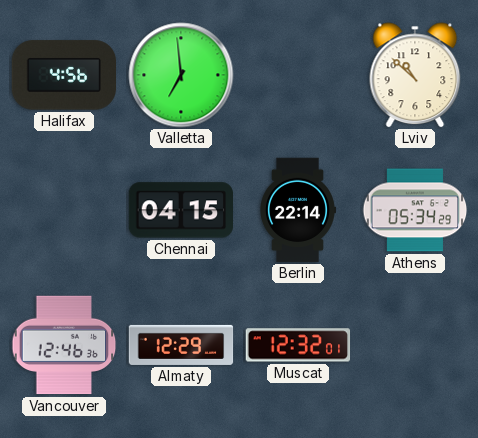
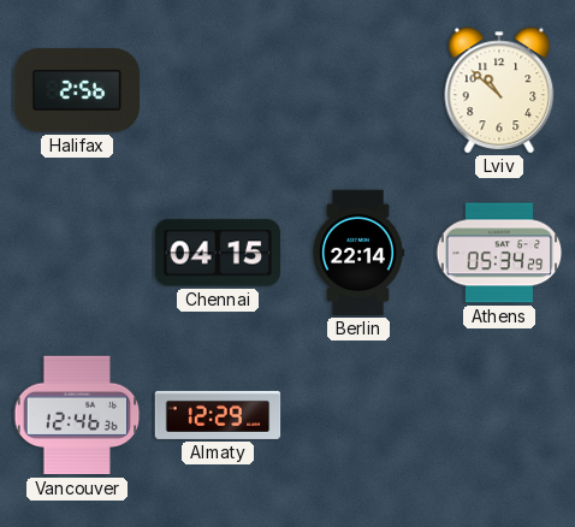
Halifax: 4:56 -> 2:56 (77, 90)
Valletta: 6:59 -> none (181, 75)
Muscat: 12:32 -> none (298, 345)
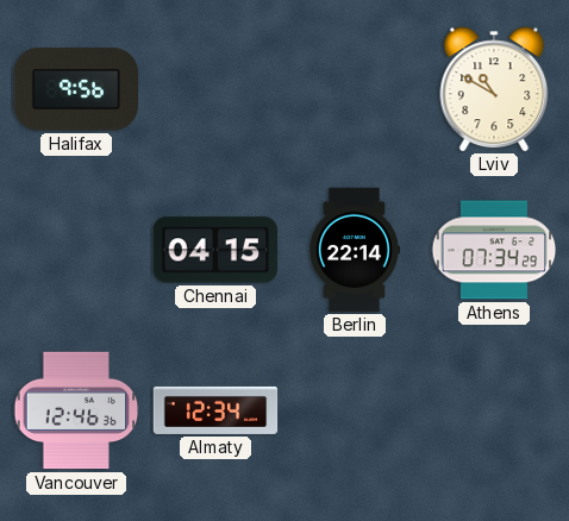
Halifax: 2:56 -> 9:56 (76, 89)
Lviv: 10:52 -> 10:50 (494, 89)
Athens: 05:34 -> 07:34 (494, 250)
Almaty: 12:29 -> 12:34 (215, 410)
